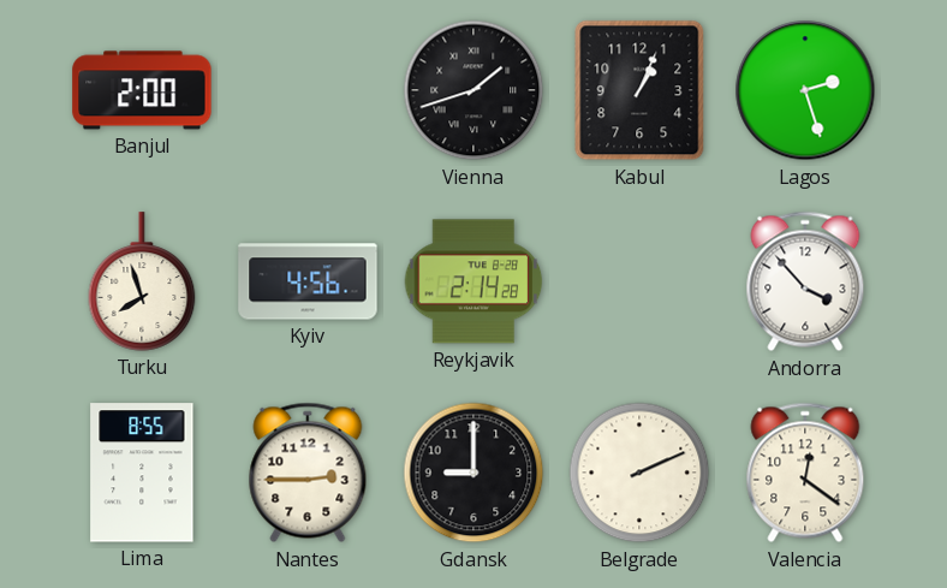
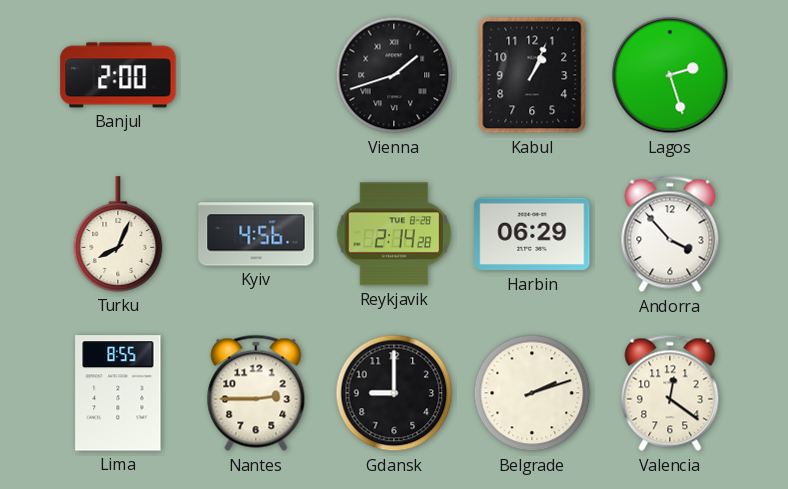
Turku: 7:57 -> 8:04 (118, 234)
Harbin: none -> 06:29 (532, 234)
Belgrade: 2:11 -> 2:12 (532, 393)
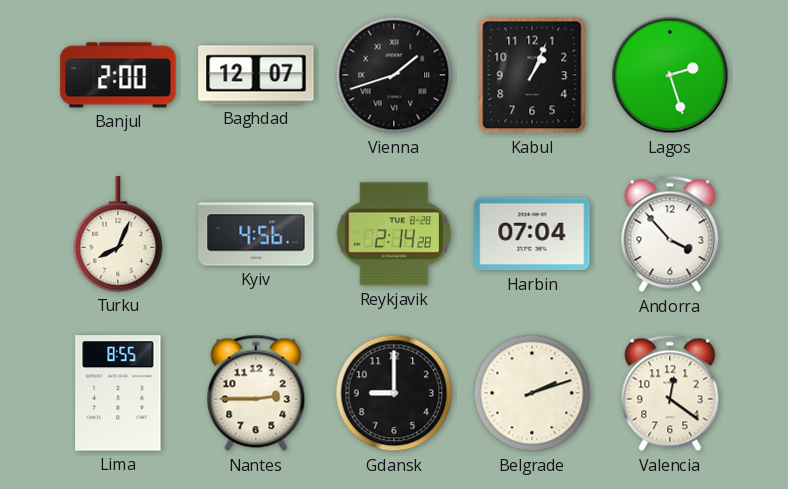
Baghdad: none -> 12:07 (256, 75)
Harbin: 06:29 -> 07:04 (532, 234)
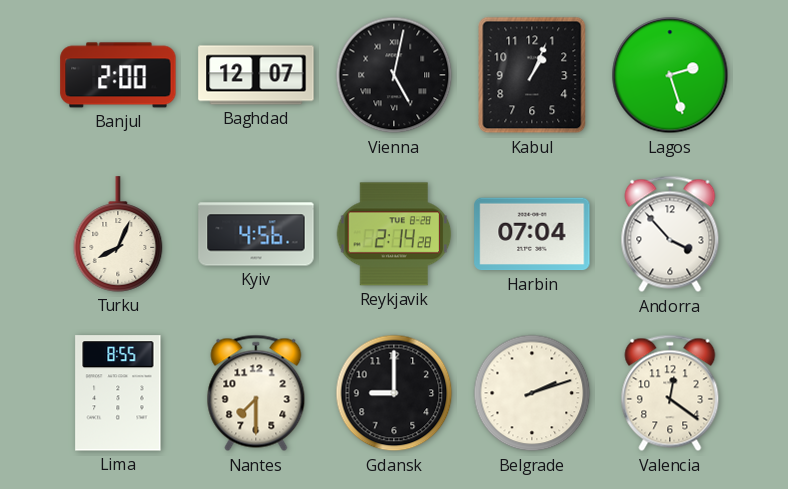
Vienna: 1:42 -> 5:02 (394, 75)
Nantes: 2:45 -> 7:30 (256, 393)
